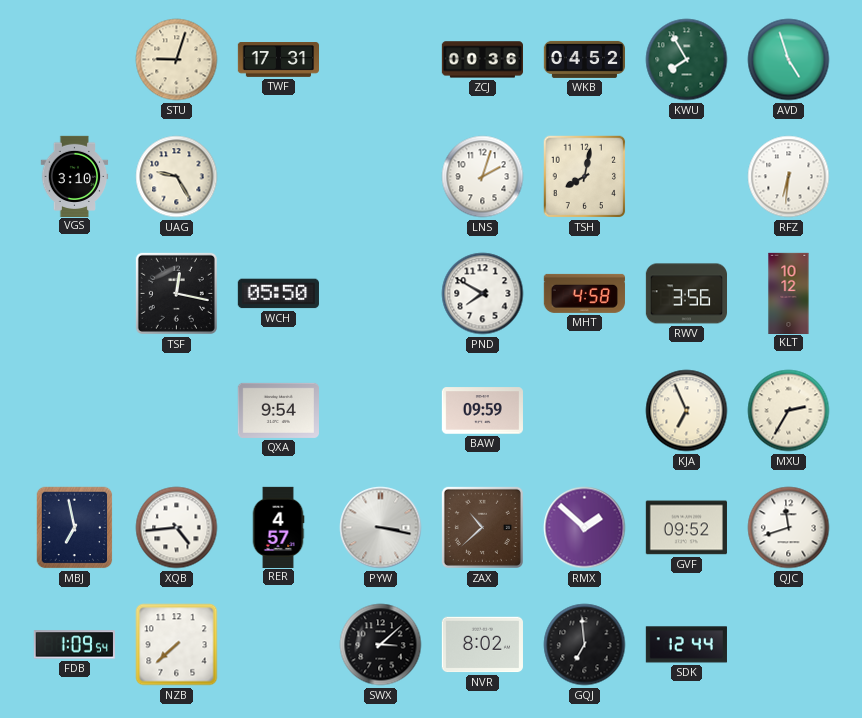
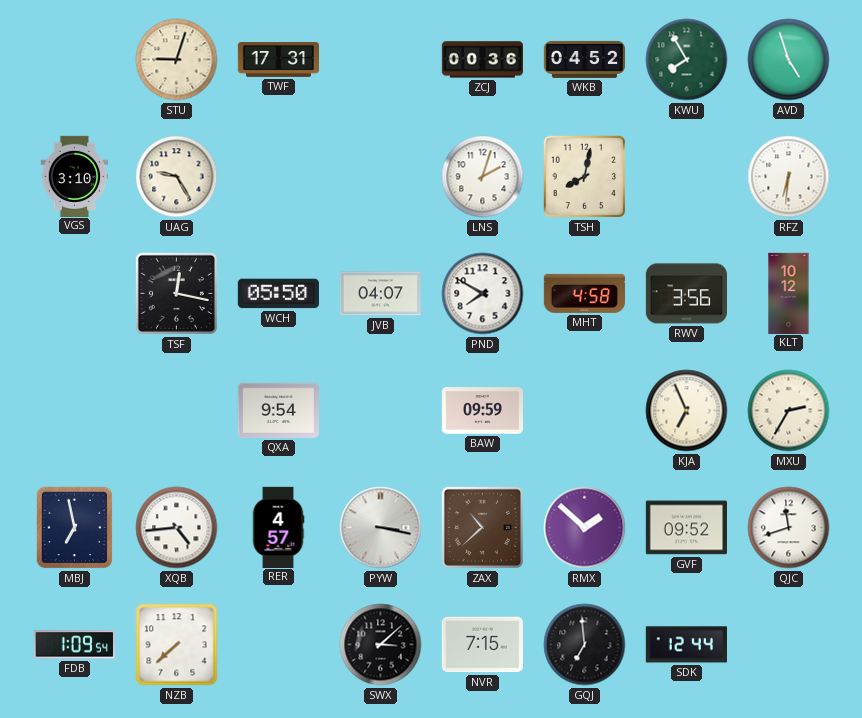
JVB: none -> 04:07 (380, 294)
NVR: 8:02 -> 7:15 (482, 645)
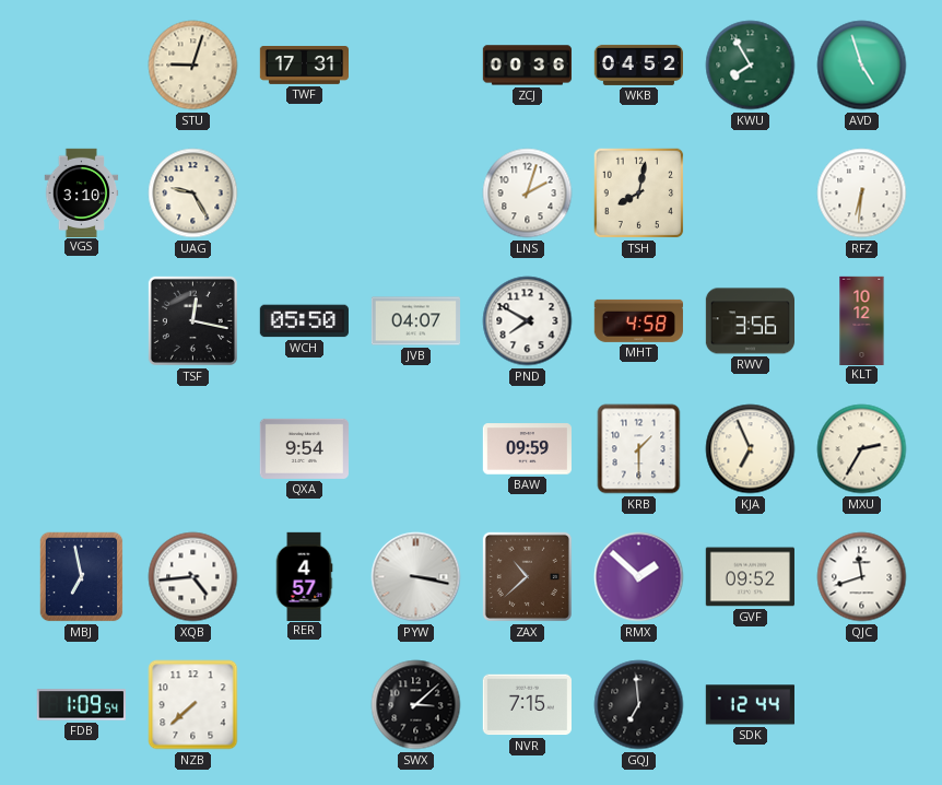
KRB: none -> 1:30 (639, 449)
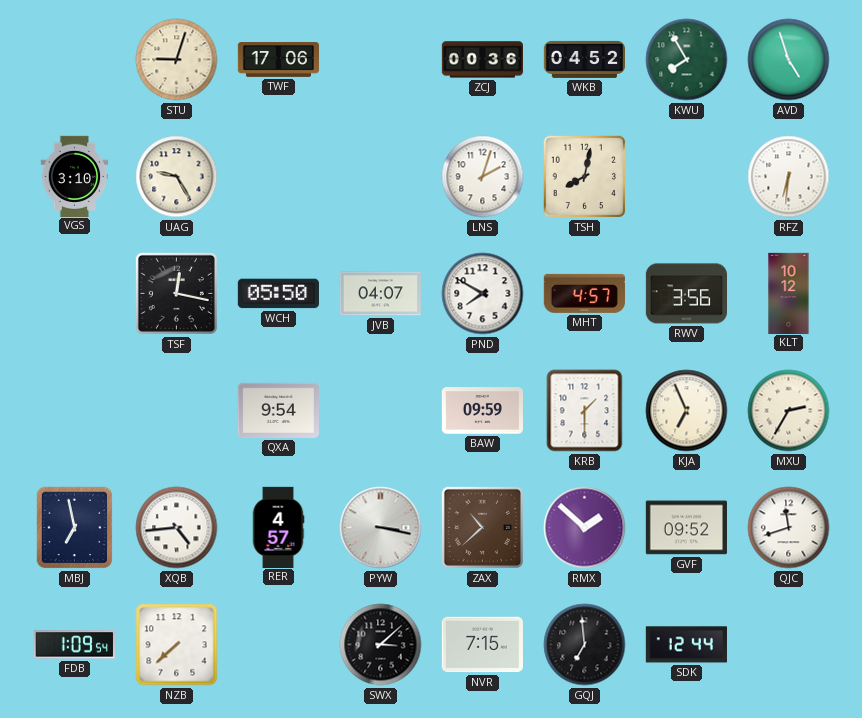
TWF: 17:31 -> 17:06 (278, 60)
MHT: 4:58 -> 4:57 (584, 293)
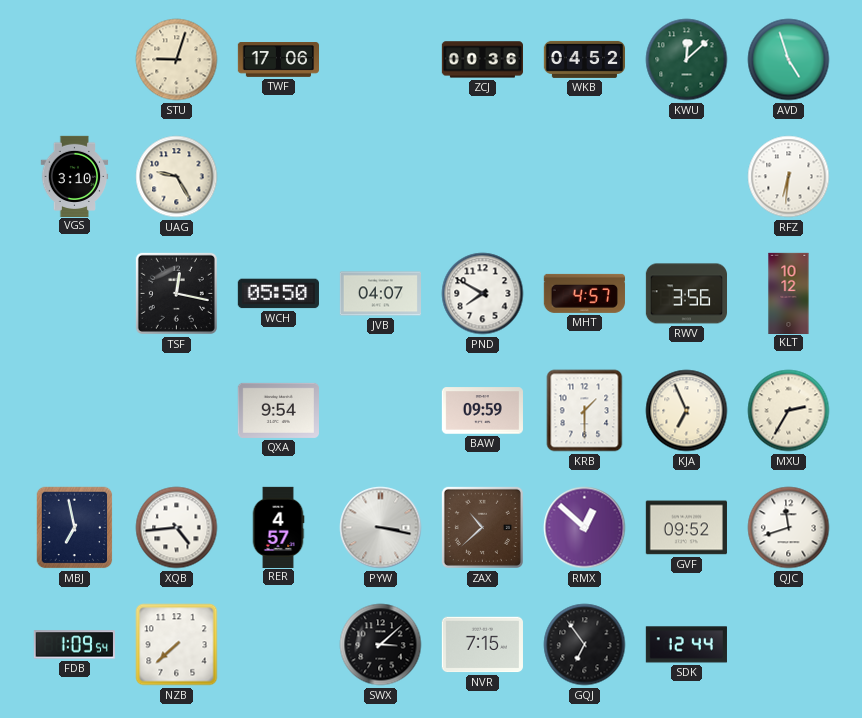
KWU: 7:55 -> 12:08 (687, 60)
LNS: 2:03 -> none (483, 177)
TSH: 8:02 -> none (585, 177)
RMX: 1:52 -> 12:52 (585, 528)
GQJ: 6:59 -> 6:54 (585, 645)
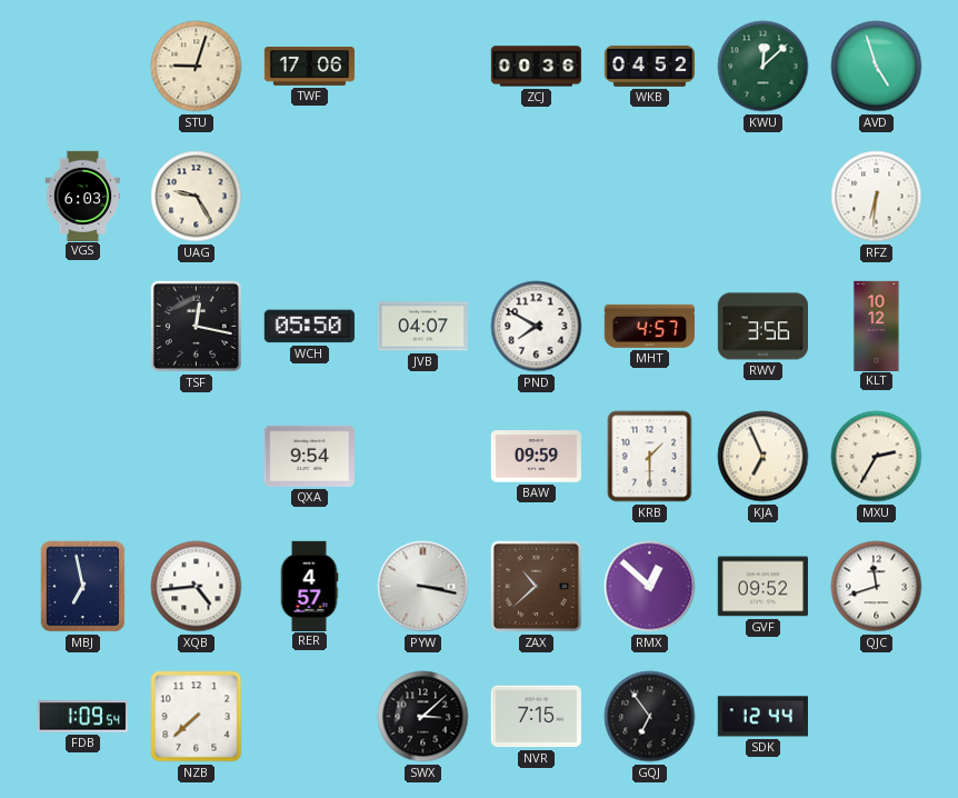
VGS: 3:10 -> 6:03 (83, 196)
